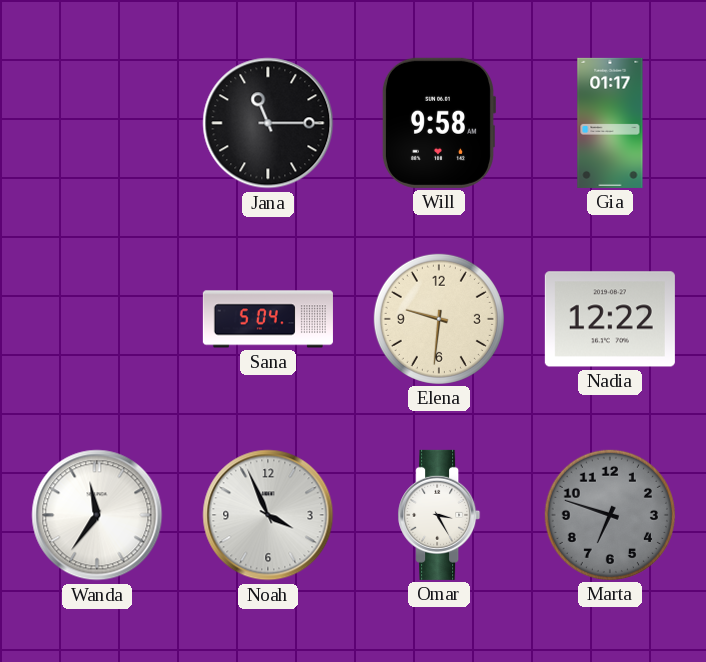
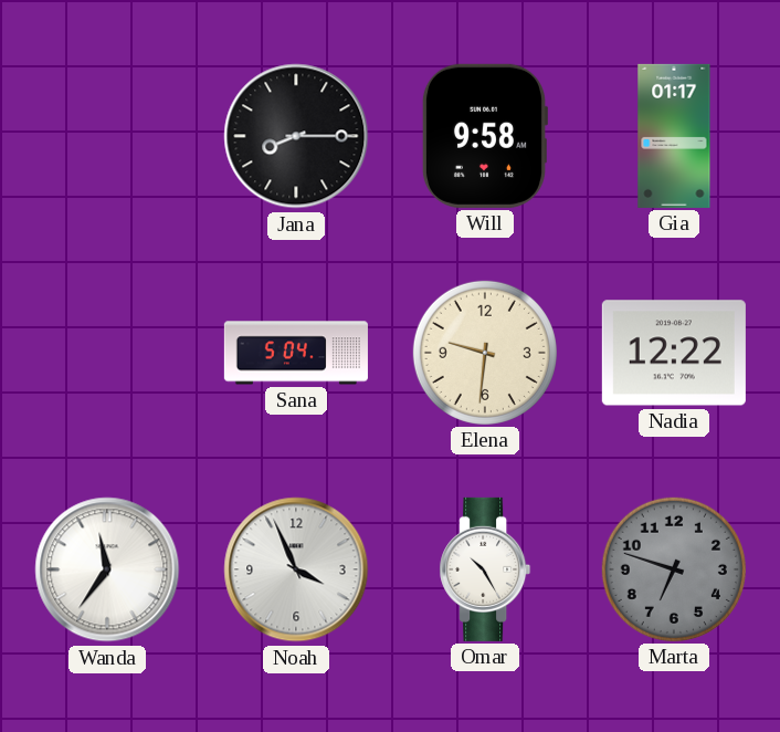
Jana: 11:15 -> 8:15 (296, 136)
Omar: 3:25 -> 10:25 (485, 569)
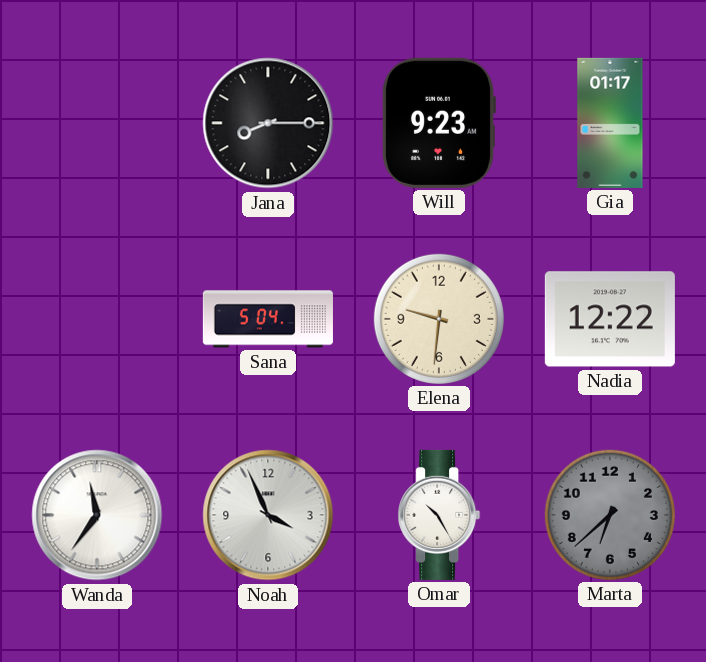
Will: 9:58 -> 9:23 (438, 123)
Marta: 6:48 -> 6:38 (610, 515)
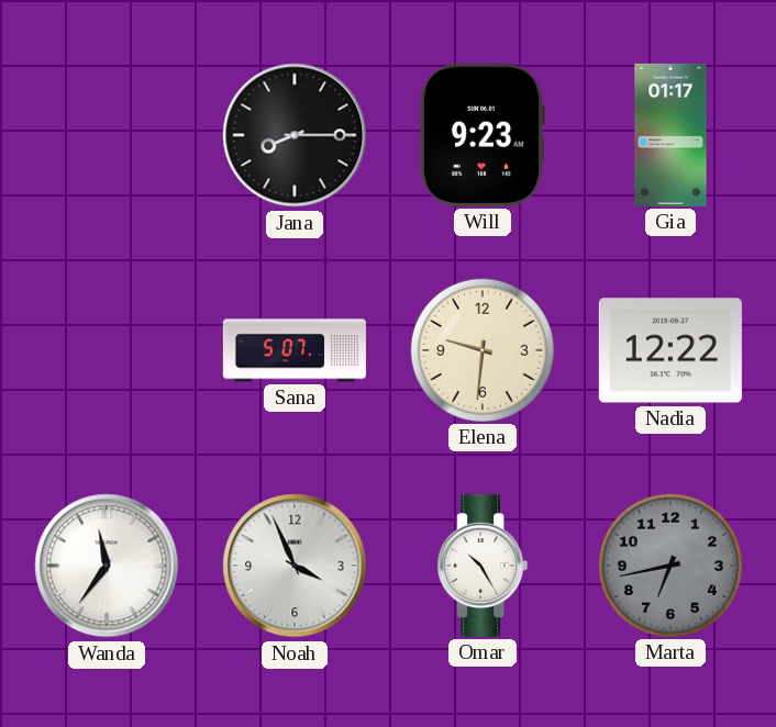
Sana: 5:04 -> 5:07 (295, 350)
Marta: 6:38 -> 6:43 (670, 566)
